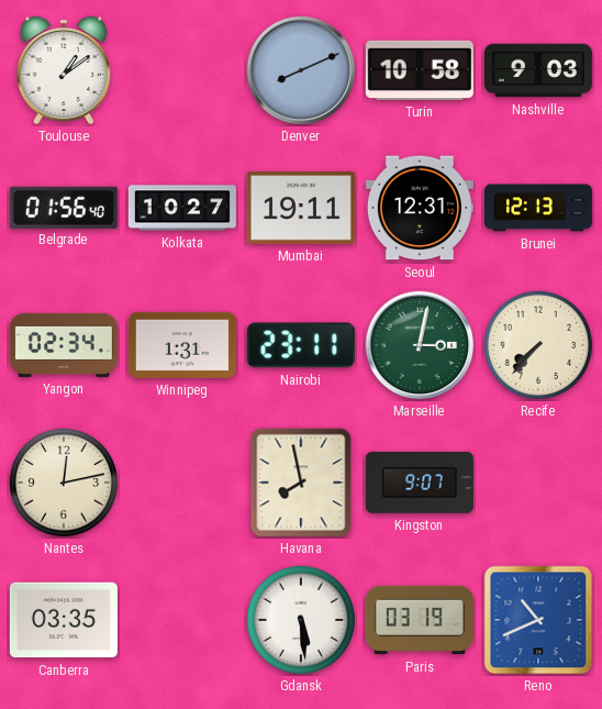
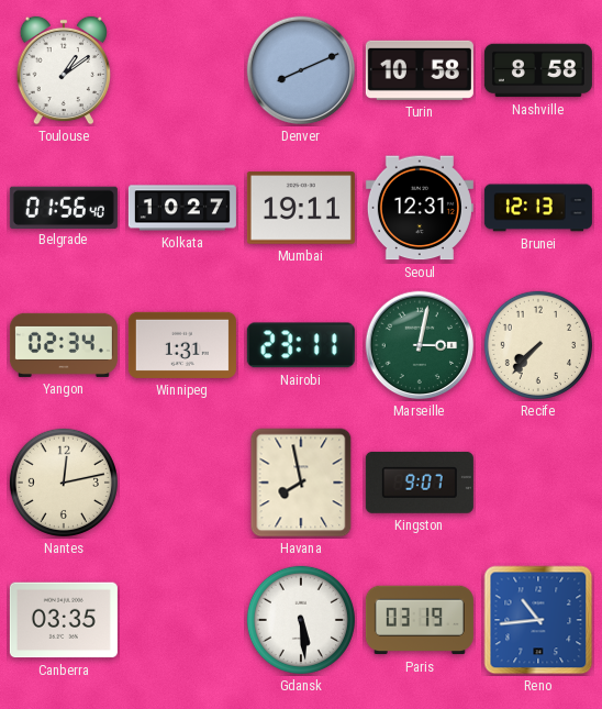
Nashville: 9:03 -> 8:58 (538, 70)
Reno: 10:41 -> 10:44 (538, 620)
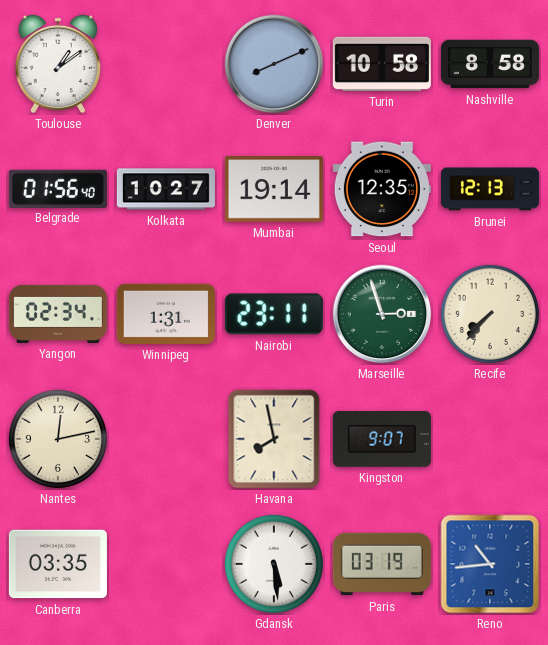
Mumbai: 19:11 -> 19:14 (274, 189)
Seoul: 12:31 -> 12:35 (382, 189)
Marseille: 3:02 -> 2:57 (382, 314)
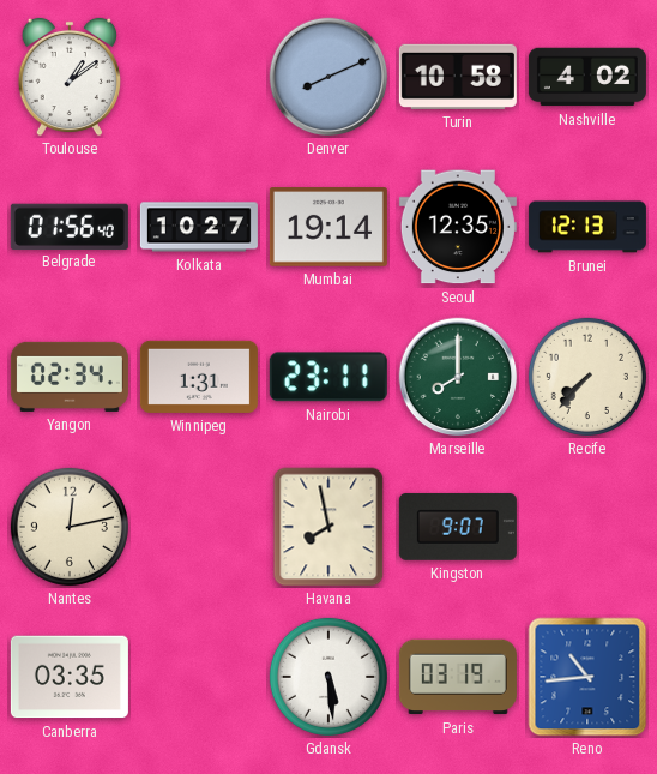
Nashville: 8:58 -> 4:02 (587, 77)
Marseille: 2:57 -> 8:00 (458, 377)
